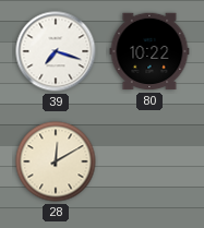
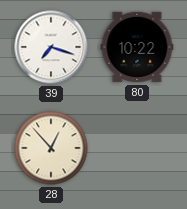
28: 12:10 -> 12:53 (51, 148)
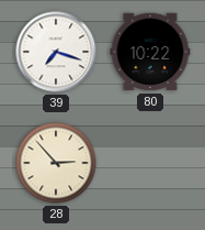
28: 12:53 -> 2:53 (56, 163)
